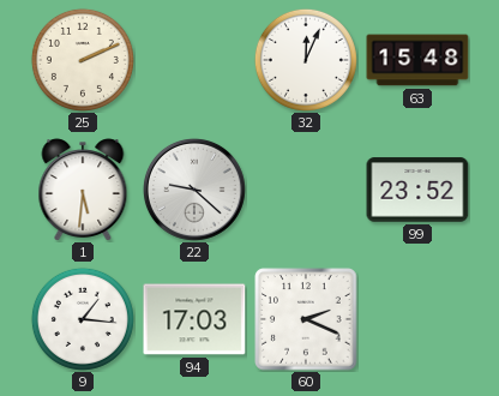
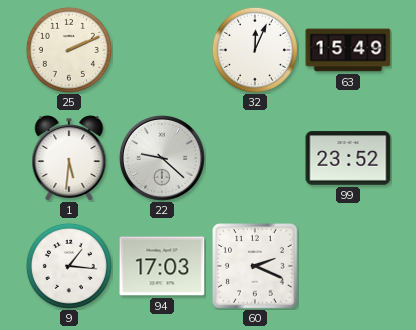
63: 15:48 -> 15:49 (348, 50)
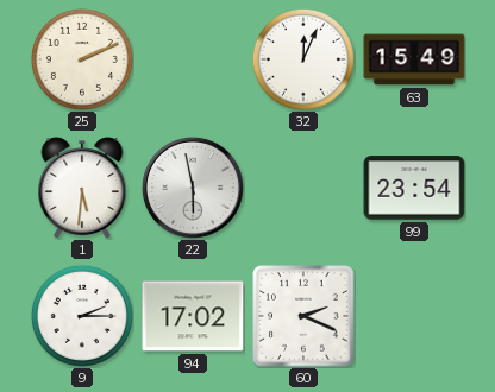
22: 9:22 -> 5:58 (193, 188)
99: 23:52 -> 23:54 (414, 188)
9: 1:16 -> 2:15 (82, 316)
94: 17:03 -> 17:02 (193, 316)
